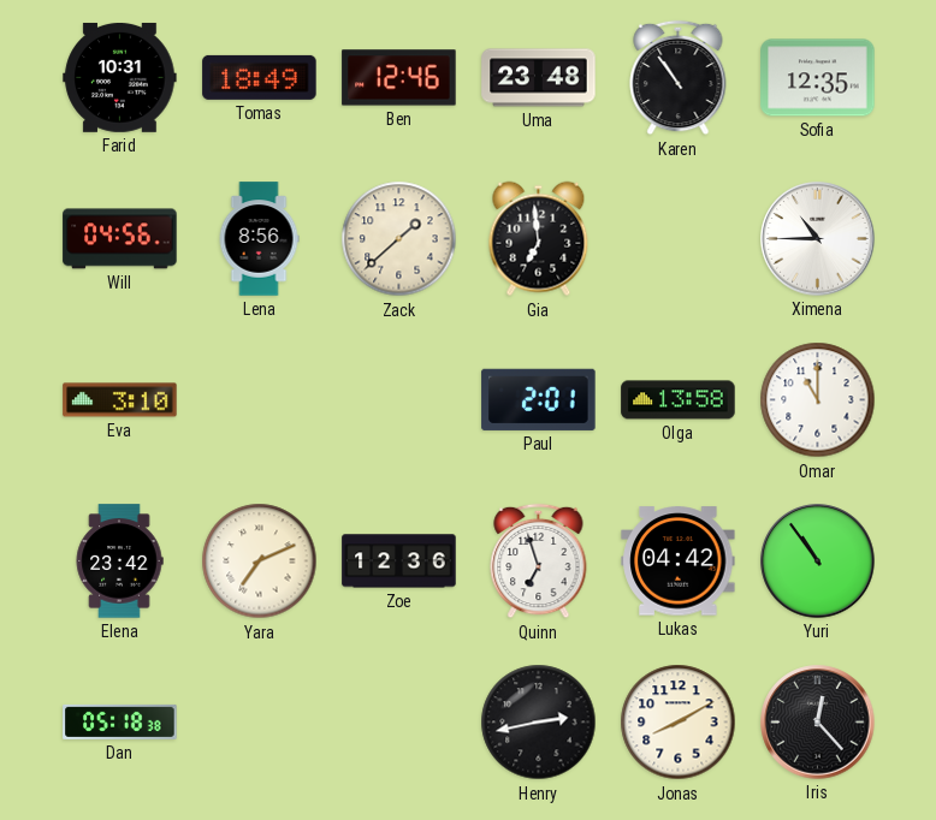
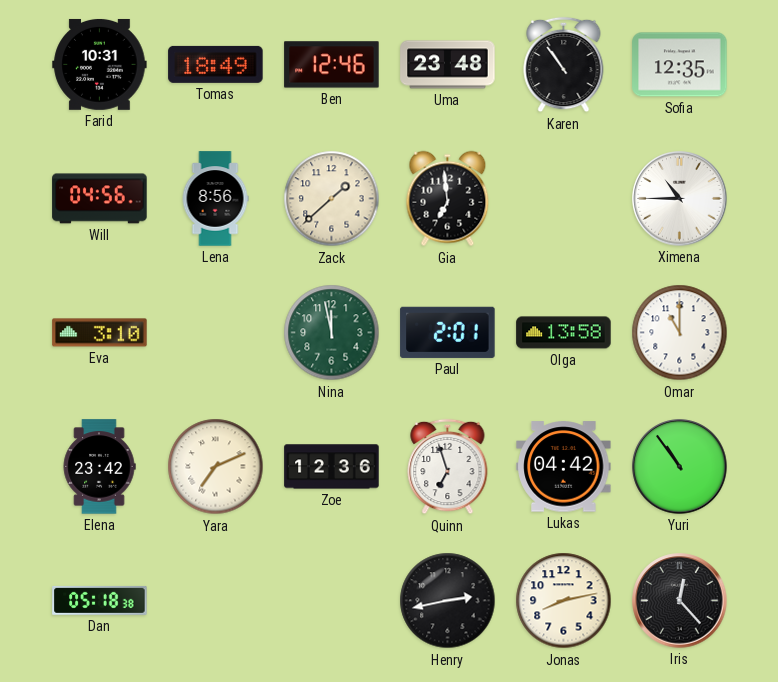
Nina: none -> 11:58 (332, 333)
Jonas: 8:10 -> 8:13 (564, 601)
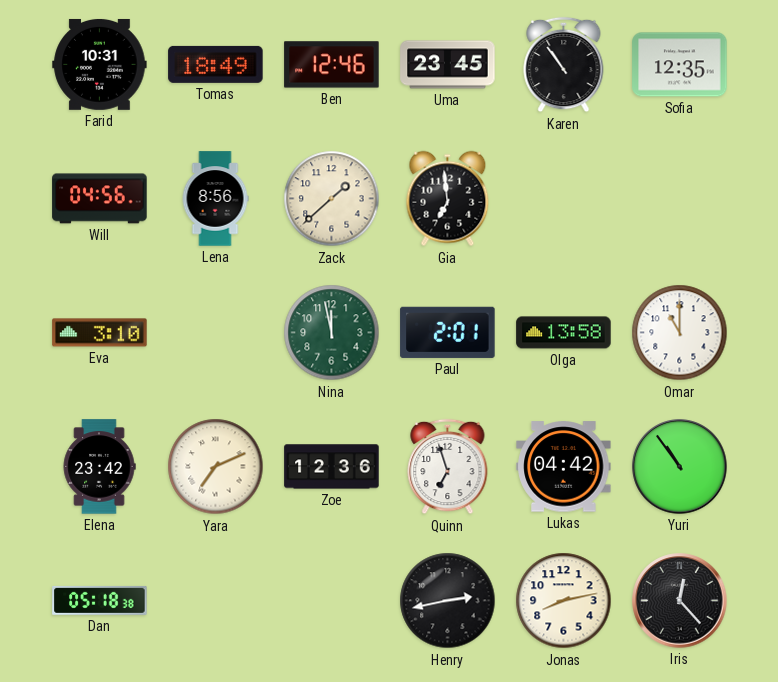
Uma: 23:48 -> 23:45 (448, 65)
Ximena: 10:45 -> none (680, 199)
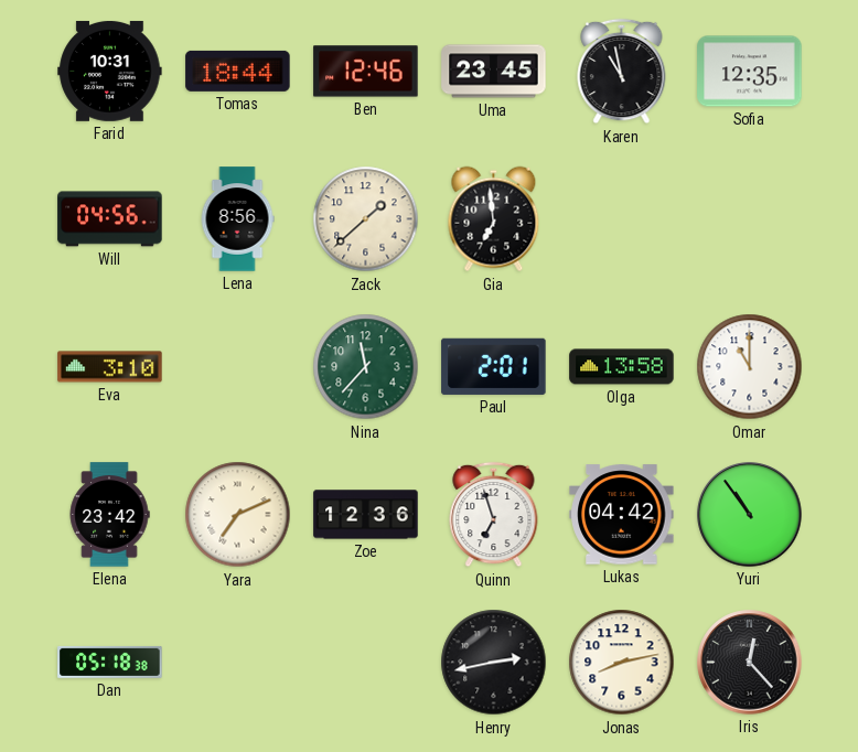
Tomas: 18:49 -> 18:44 (238, 71)
Karen: 10:54 -> 10:58 (622, 72)
Nina: 11:58 -> 11:37 (366, 367)
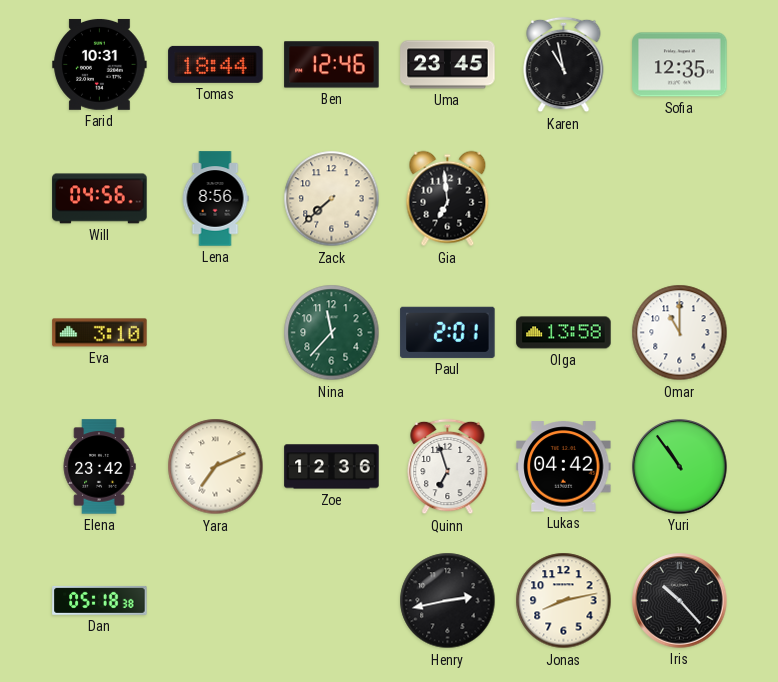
Zack: 1:38 -> 7:38 (332, 199)
Iris: 12:23 -> 10:23 (680, 601)
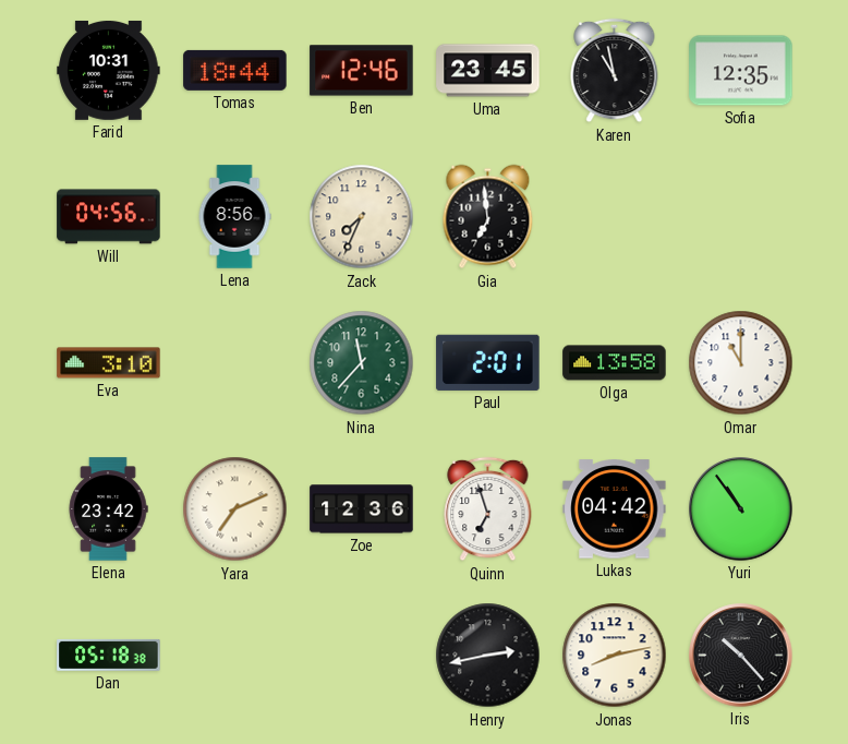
Zack: 7:38 -> 7:34 (362, 217)
